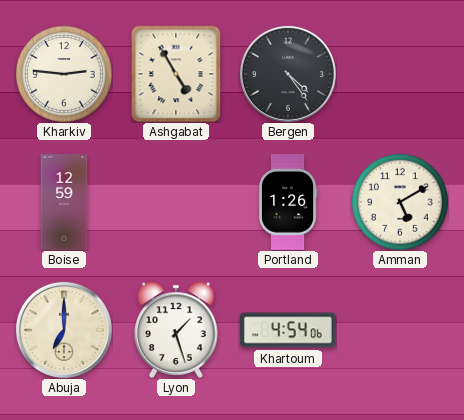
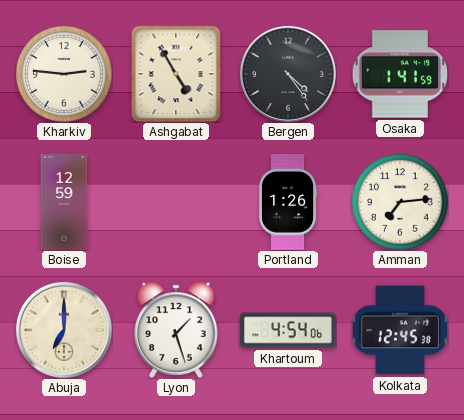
Osaka: none -> 1:41 (399, 74)
Amman: 5:10 -> 7:14 (400, 202)
Kolkata: none -> 12:45 (400, 330)
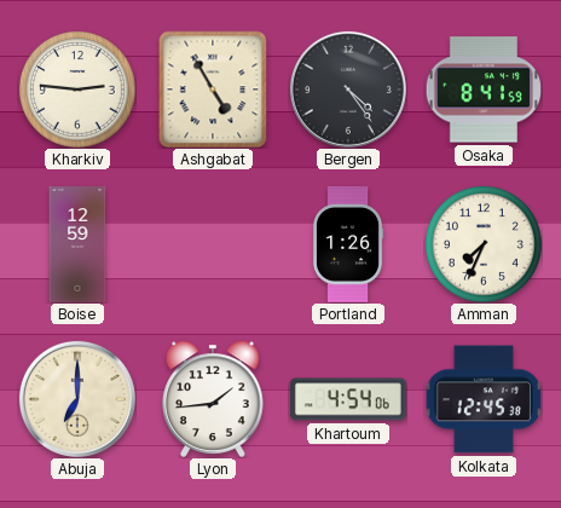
Osaka: 1:41 -> 8:41 (482, 90)
Amman: 7:14 -> 7:34 (484, 244)
Lyon: 1:27 -> 1:44 (213, 399)
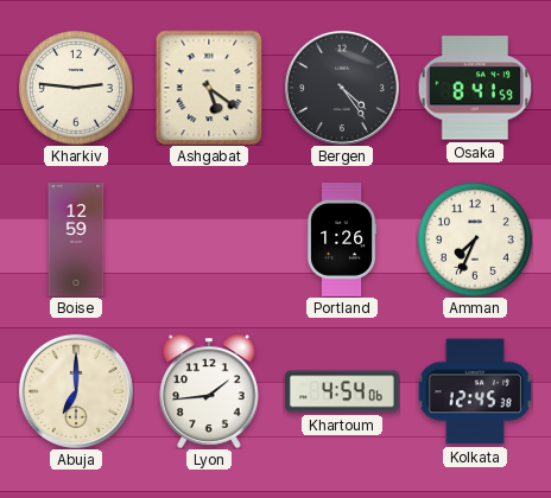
Ashgabat: 4:55 -> 5:21 (209, 88)
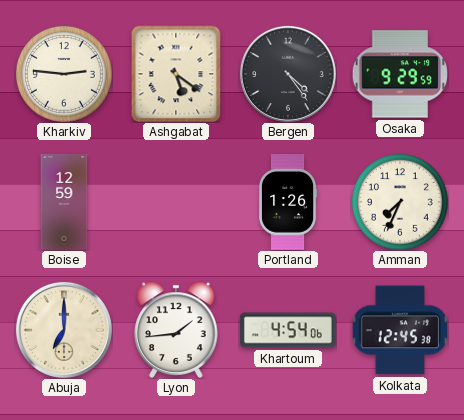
Osaka: 8:41 -> 9:29 (399, 74)
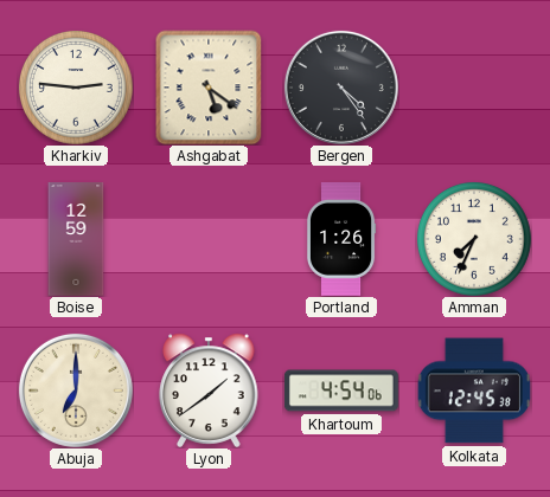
Osaka: 9:29 -> none (399, 74)
Lyon: 1:44 -> 1:39 (209, 390)
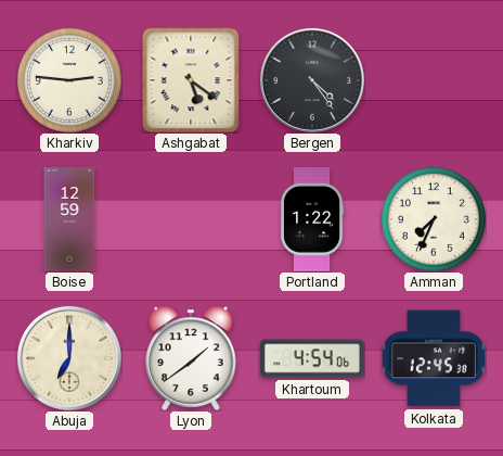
Portland: 1:26 -> 1:22 (312, 220)
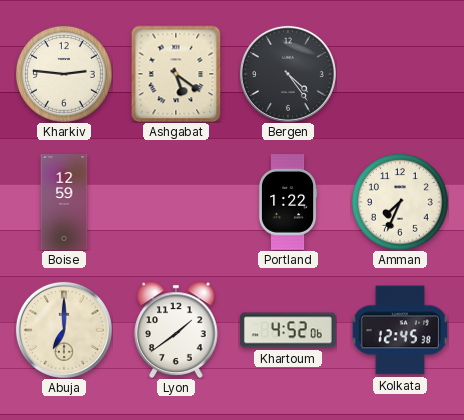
Khartoum: 4:54 -> 4:52 (288, 330)
